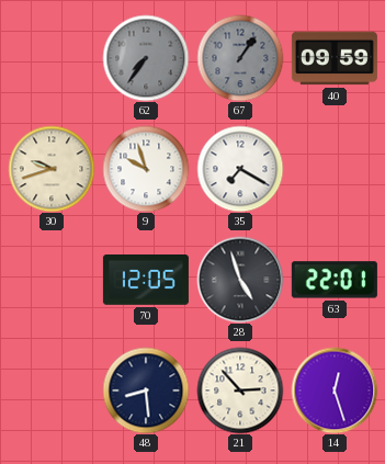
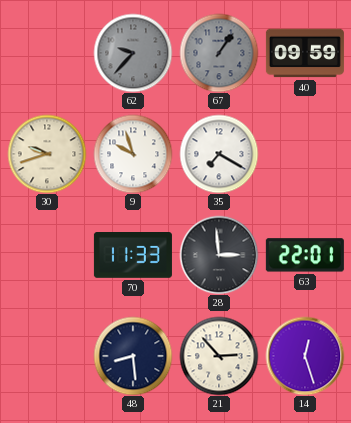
62: 7:36 -> 9:37 (133, 53)
70: 12:05 -> 11:33 (133, 256)
28: 4:57 -> 2:59 (219, 255)
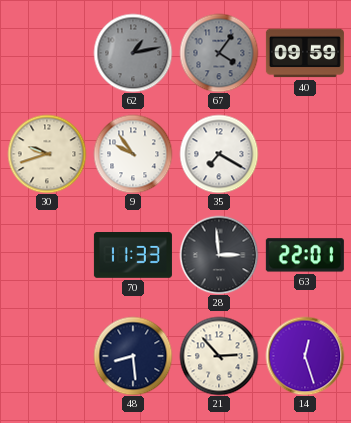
62: 9:37 -> 1:13 (133, 53)
67: 1:06 -> 4:06 (219, 53)
9: 9:57 -> 9:54 (133, 154)
